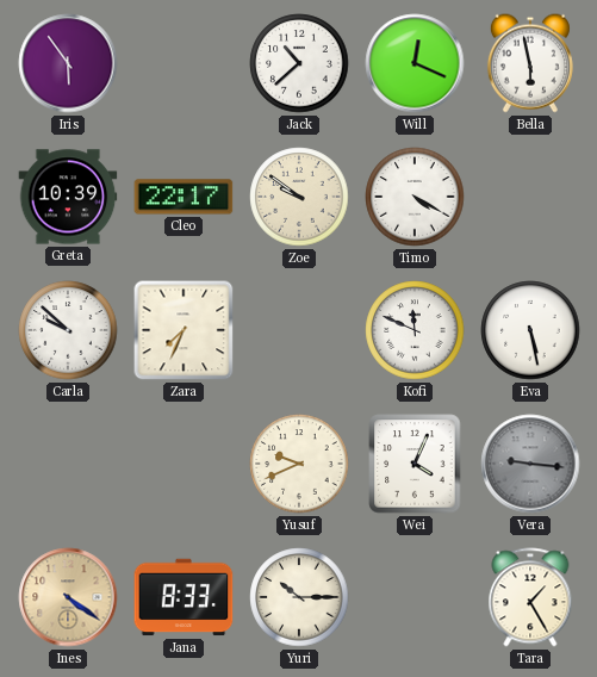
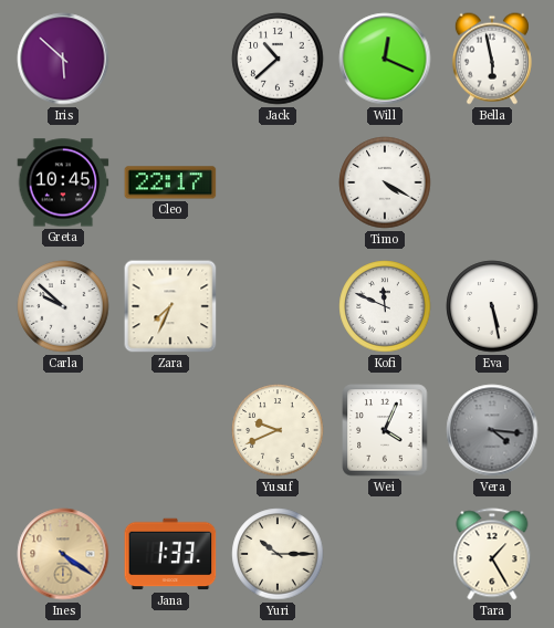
Iris: 5:54 -> 5:52 (63, 59)
Greta: 10:39 -> 10:45 (63, 182)
Zoe: 9:51 -> none (299, 197)
Vera: 9:16 -> 4:16 (492, 430)
Jana: 8:33 -> 1:33 (170, 554)
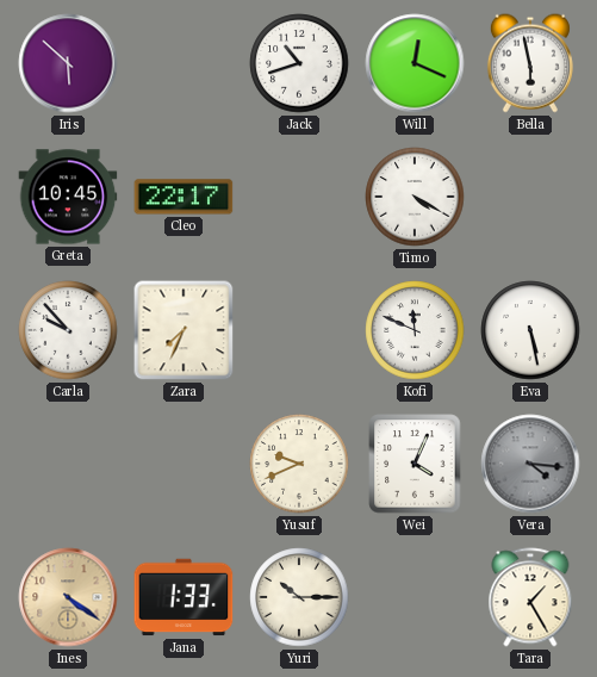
Jack: 10:38 -> 10:42 (299, 63)
Carla: 9:52 -> 9:53 (68, 330)
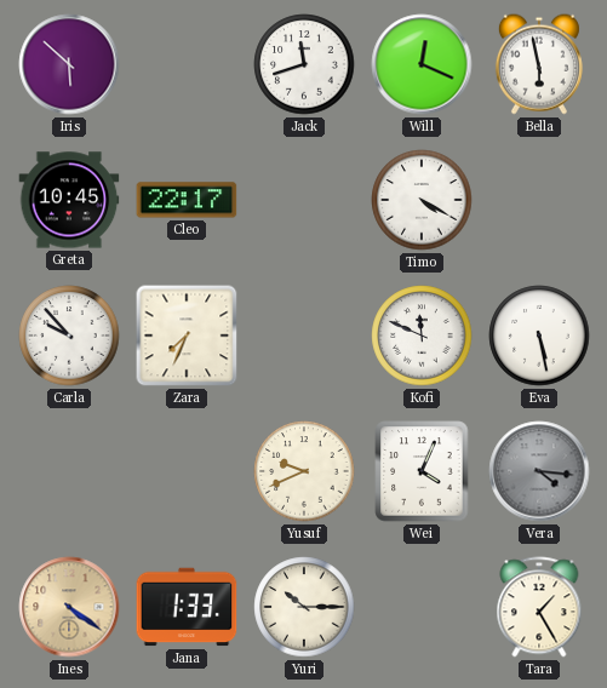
Jack: 10:42 -> 11:42 (304, 64)
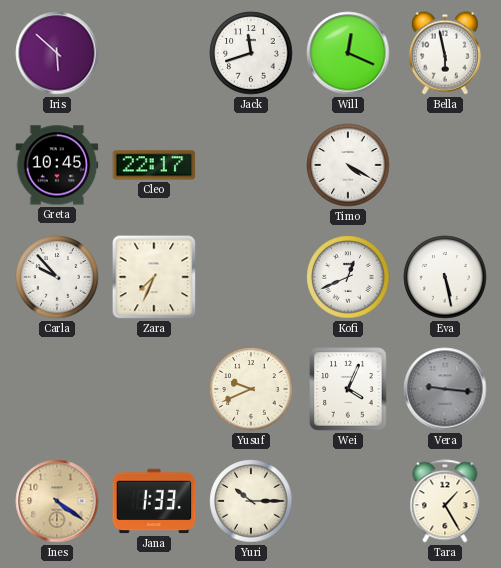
Kofi: 11:49 -> 12:41 (348, 277)
Vera: 4:16 -> 9:16 (445, 389)
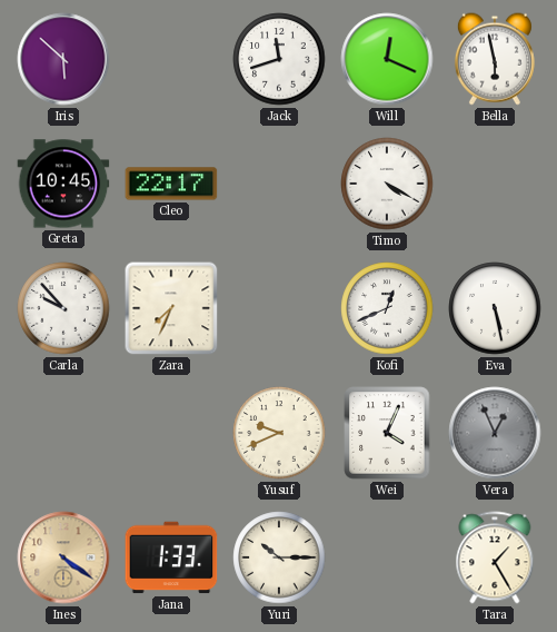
Vera: 9:16 -> 12:56 (495, 433)
